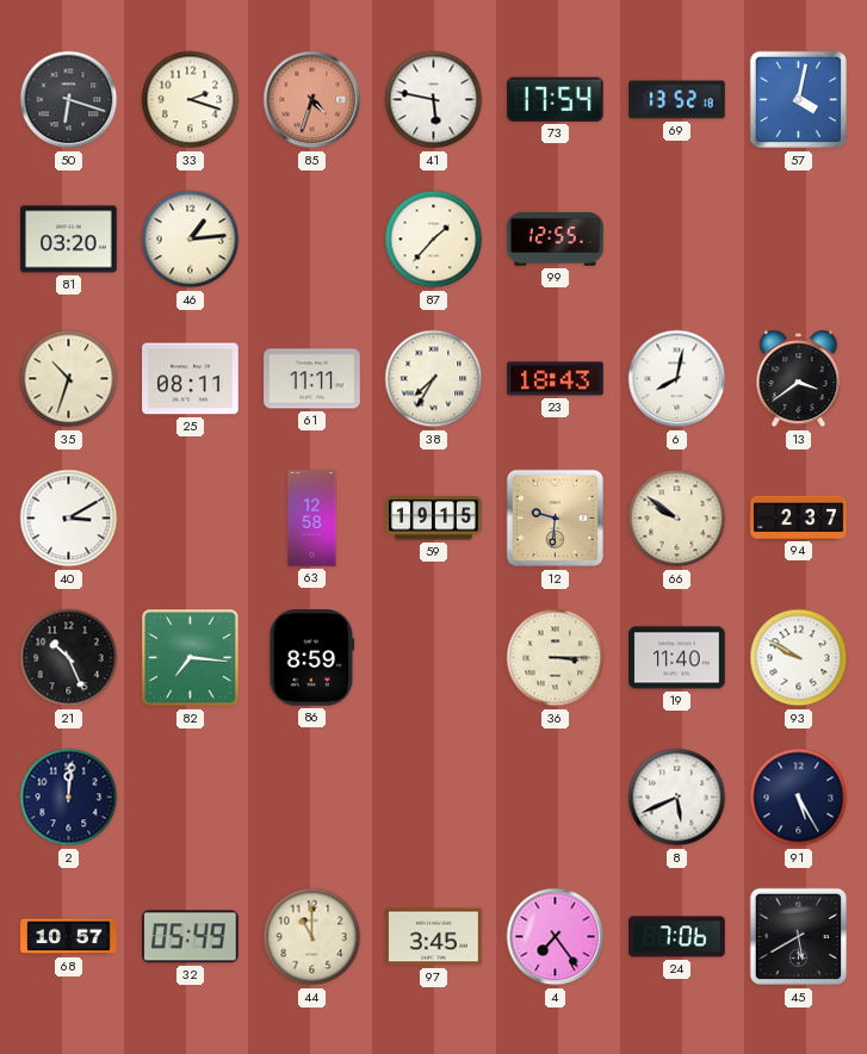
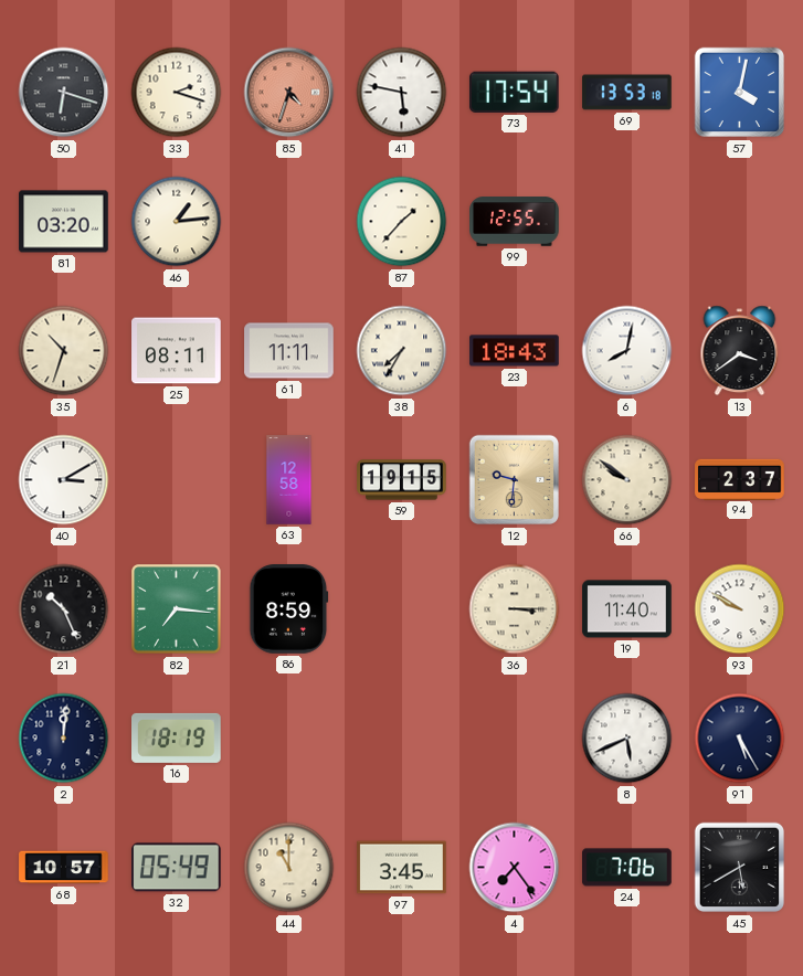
69: 13:52 -> 13:53 (627, 93)
16: none -> 18:19 (177, 738)
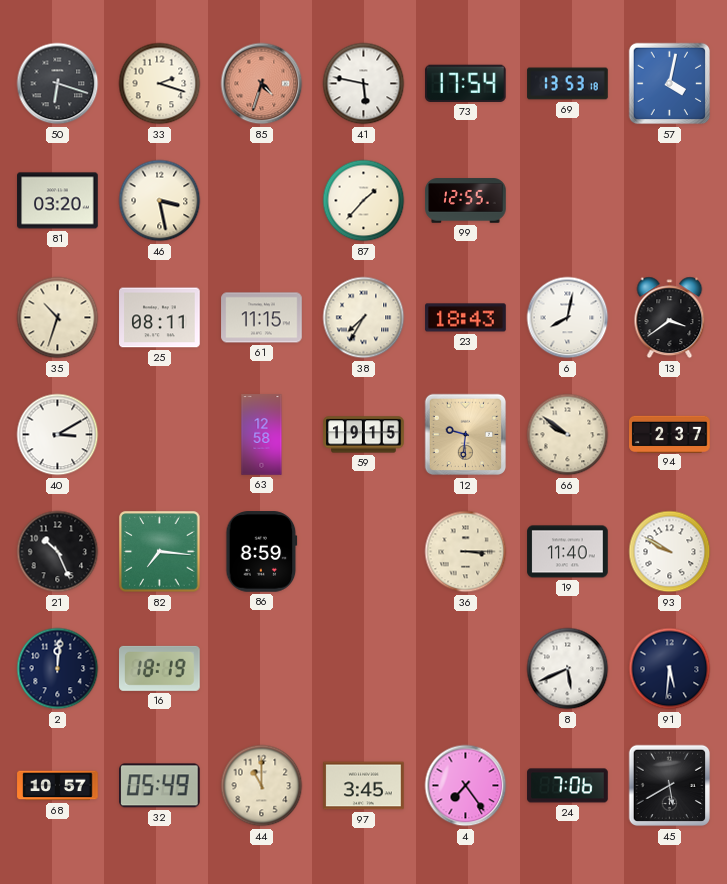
46: 1:14 -> 3:28 (160, 201)
61: 11:11 -> 11:15 (262, 318)
91: 5:25 -> 5:31 (670, 669)
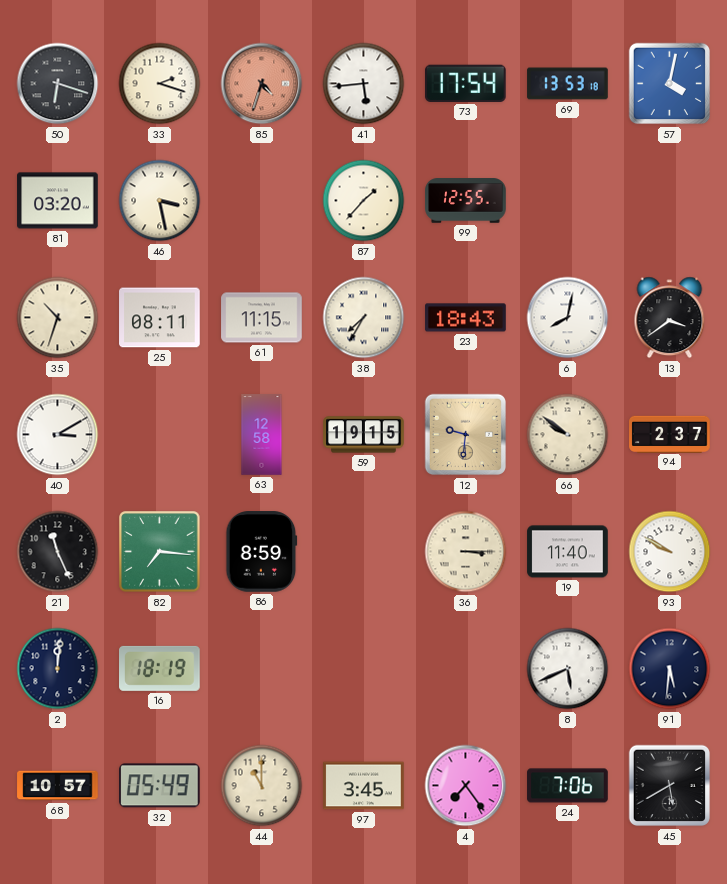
41: 5:47 -> 5:44 (364, 84)
21: 10:26 -> 11:26 (58, 552)
